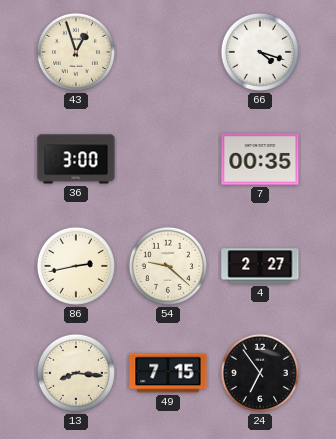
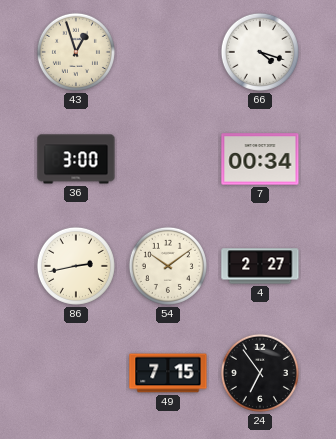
7: 00:35 -> 00:34 (260, 159)
54: 9:22 -> 10:09 (168, 266)
13: 8:16 -> none (76, 373)
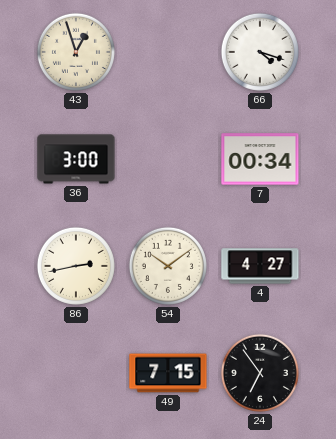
4: 2:27 -> 4:27 (260, 266)
